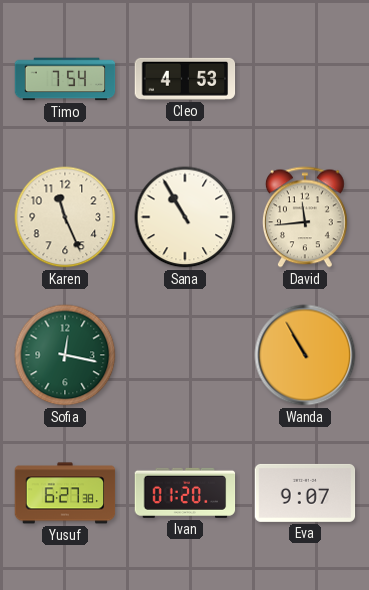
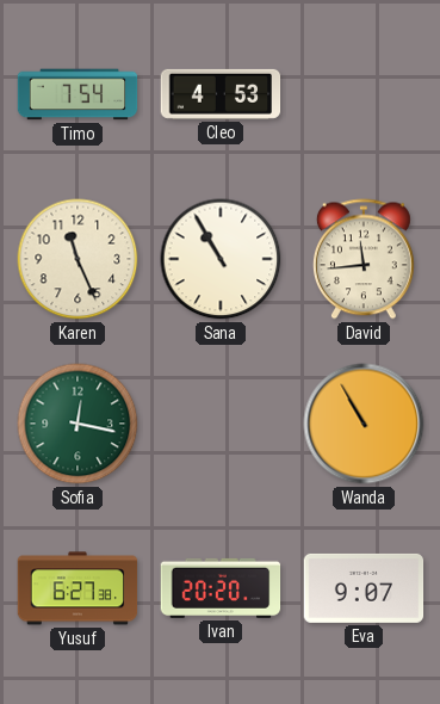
Ivan: 01:20 -> 20:20 (221, 588)
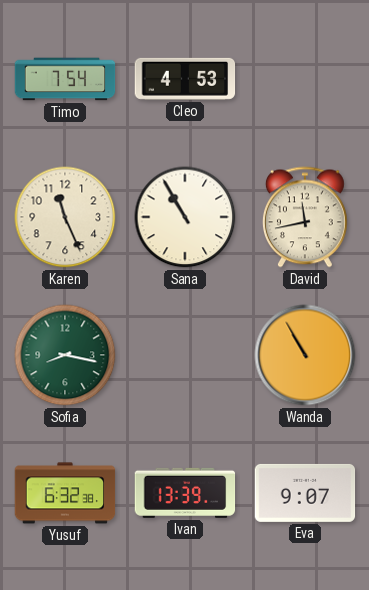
David: 11:44 -> 11:43 (305, 217)
Sofia: 12:17 -> 8:17 (65, 355)
Yusuf: 6:27 -> 6:32 (65, 493)
Ivan: 20:20 -> 13:39 (185, 493)
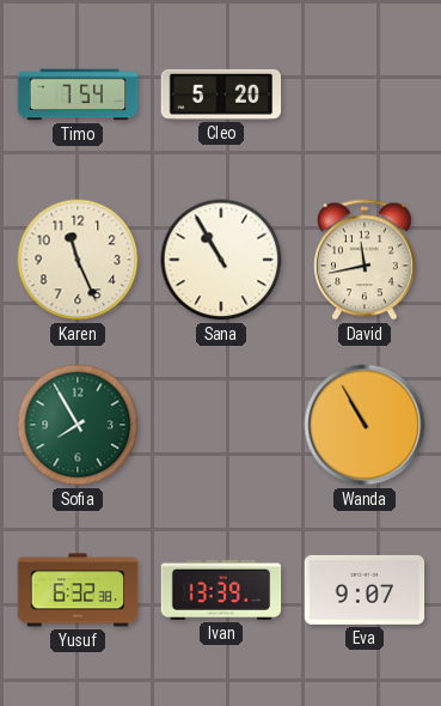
Cleo: 4:53 -> 5:20 (221, 95)
Sofia: 8:17 -> 7:55 (78, 425)
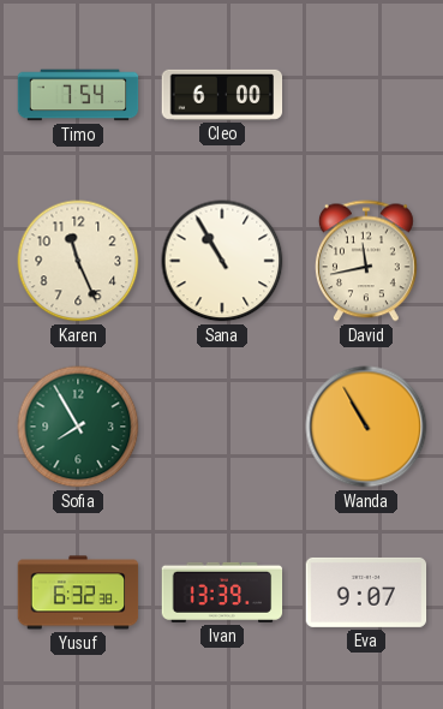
Cleo: 5:20 -> 6:00 (222, 95)
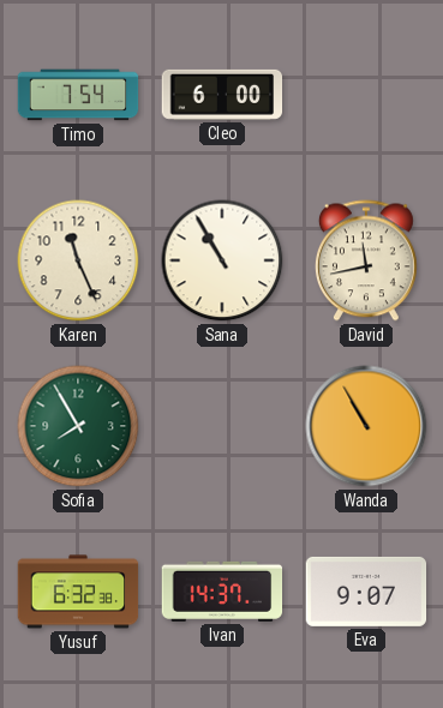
Ivan: 13:39 -> 14:37 (222, 592)
